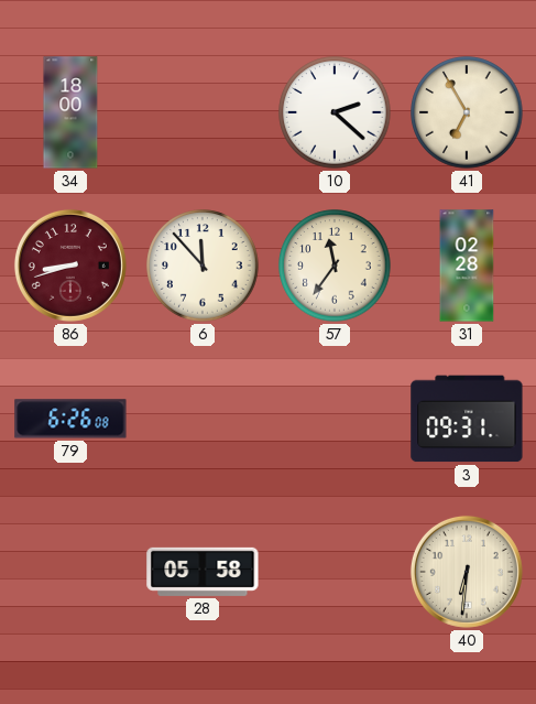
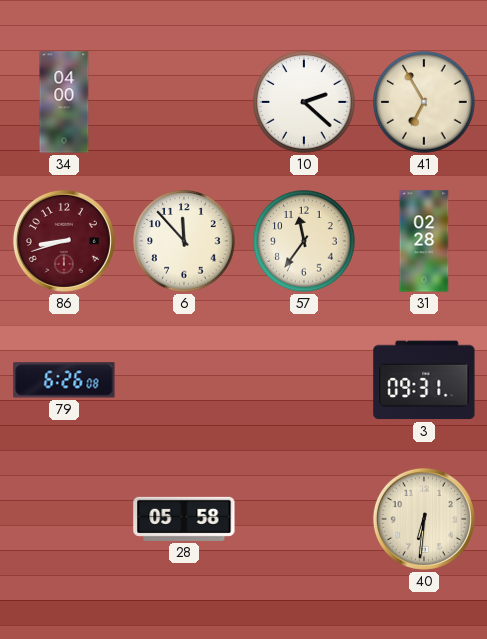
34: 18:00 -> 04:00 (64, 102)
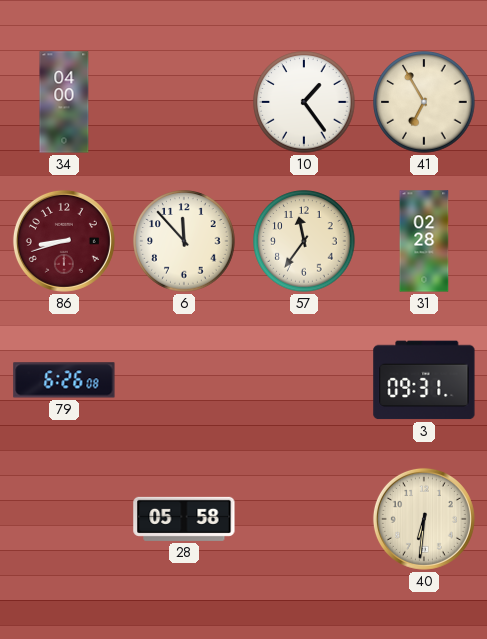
10: 2:22 -> 1:24 (304, 102)
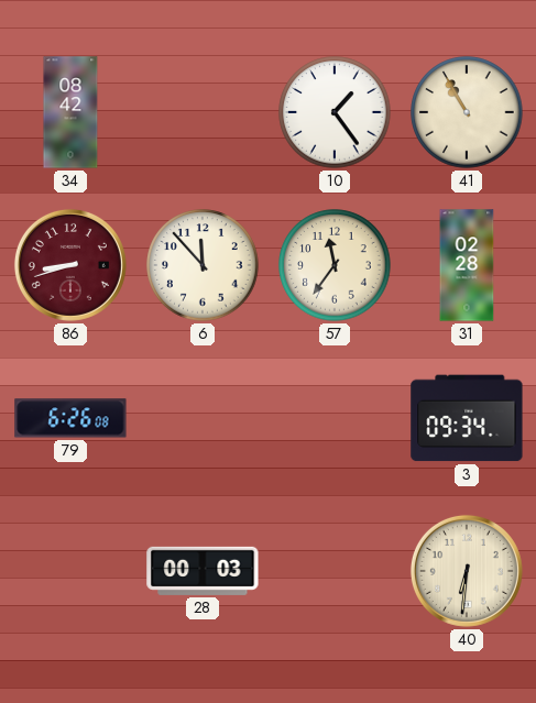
34: 04:00 -> 08:42 (70, 112)
41: 6:55 -> 10:55 (467, 112)
3: 09:31 -> 09:34 (467, 418)
28: 05:58 -> 00:03 (203, 571)
